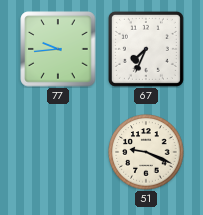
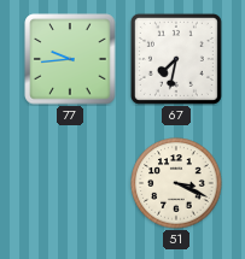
67: 7:34 -> 7:32 (176, 59)
51: 9:19 -> 3:19 (176, 183)
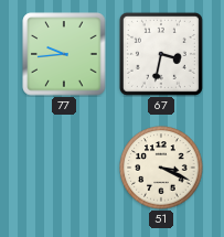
67: 7:32 -> 3:32 (161, 54)
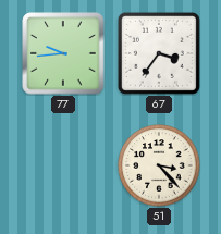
67: 3:32 -> 3:36 (159, 53)
51: 3:19 -> 3:23 (159, 165)
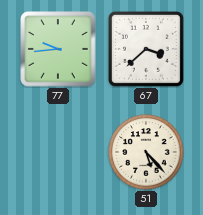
67: 3:36 -> 3:38 (146, 49)
51: 3:23 -> 5:23 (146, 152)
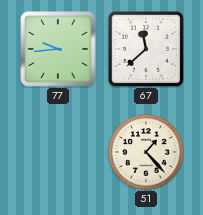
67: 3:38 -> 11:38 (146, 49)
51: 5:23 -> 1:23 (146, 152)
